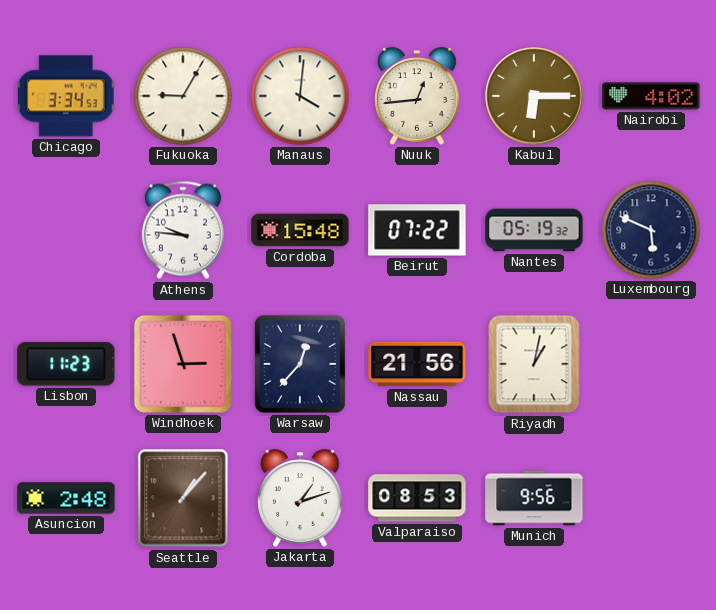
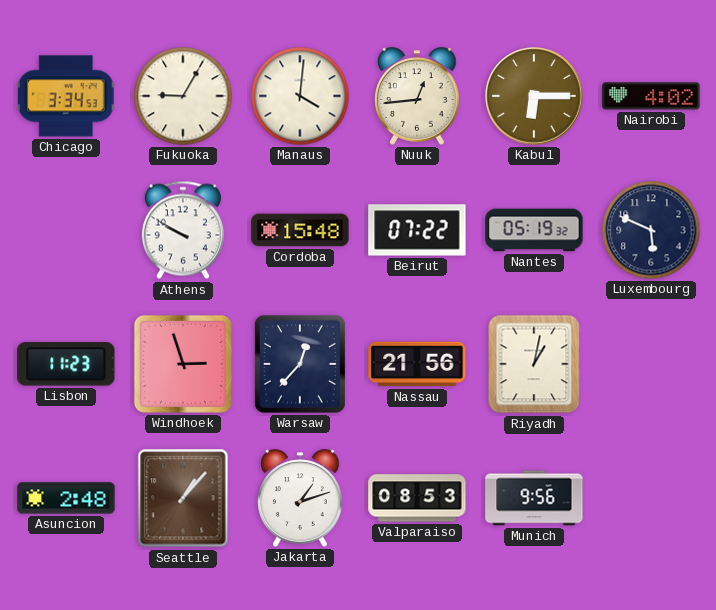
Athens: 9:46 -> 9:50 (183, 230)
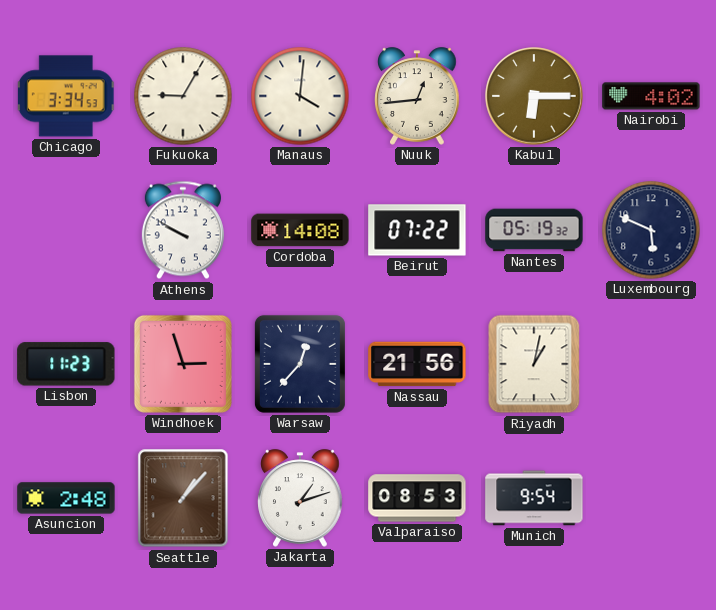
Cordoba: 15:48 -> 14:08 (300, 230)
Munich: 9:56 -> 9:54 (534, 498)
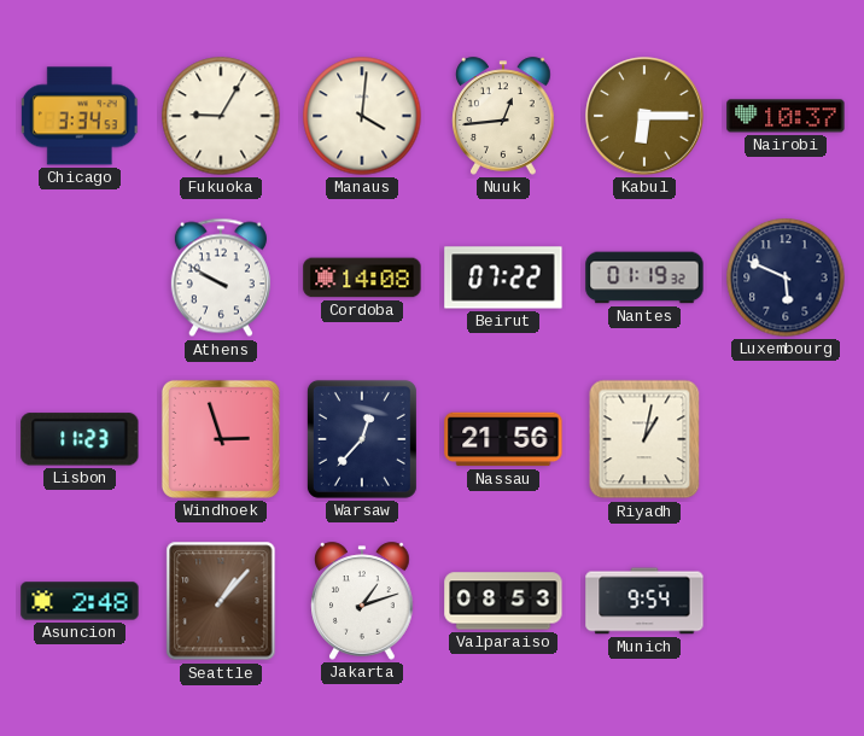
Nairobi: 4:02 -> 10:37 (786, 116)
Nantes: 05:19 -> 01:19 (644, 278)
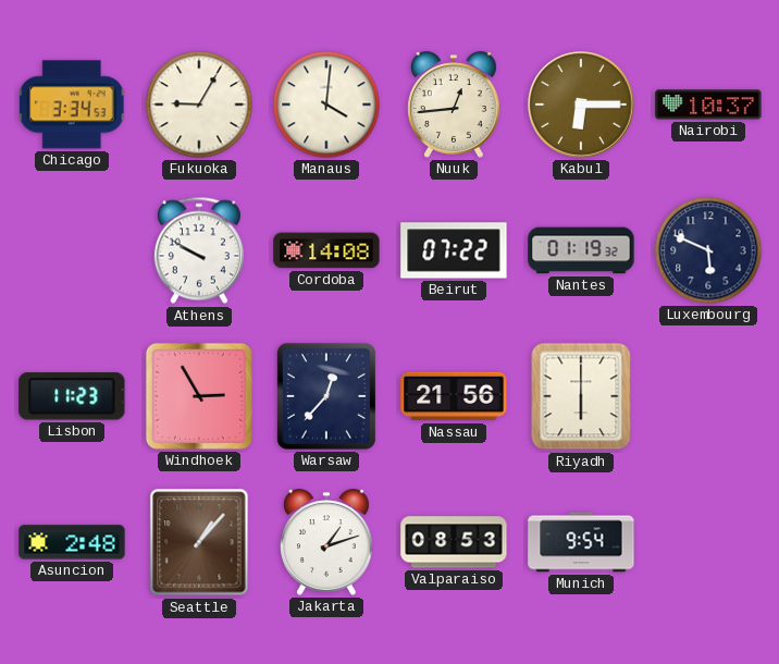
Windhoek: 2:57 -> 2:55 (199, 396)
Riyadh: 1:02 -> 6:00 (581, 396)
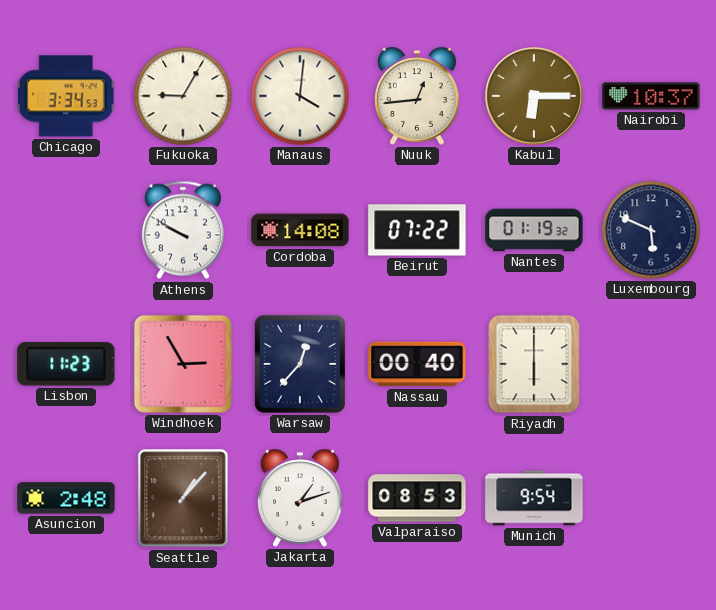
Nassau: 21:56 -> 00:40 (417, 364)
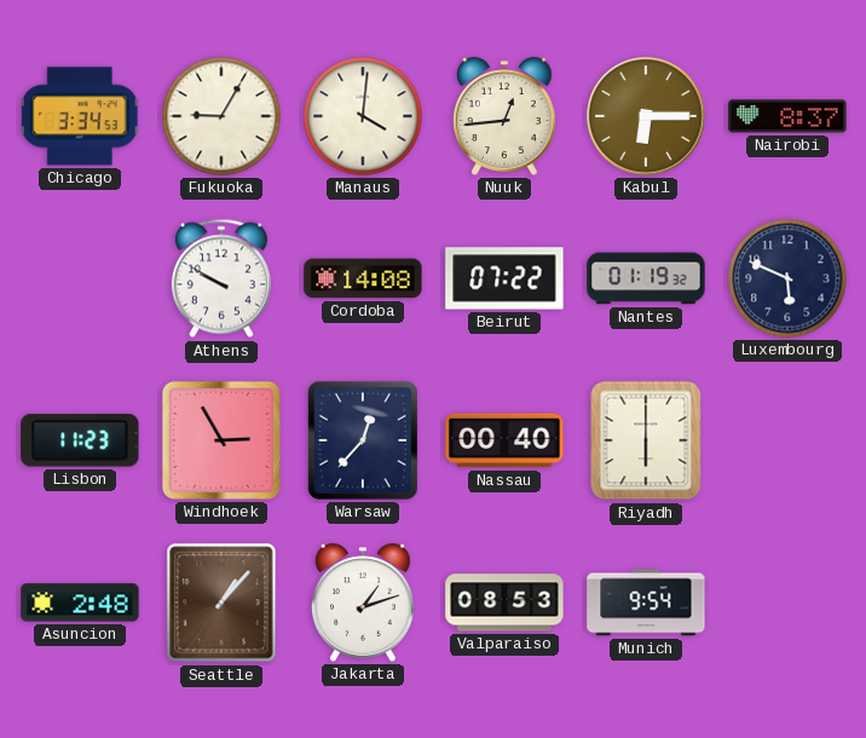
Nairobi: 10:37 -> 8:37 (787, 116)
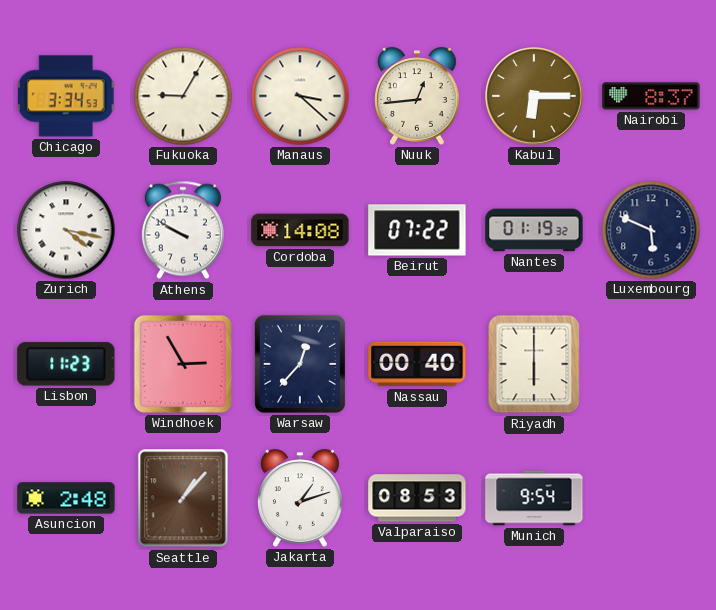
Manaus: 4:01 -> 3:22 (300, 96)
Zurich: none -> 4:17 (66, 230)
